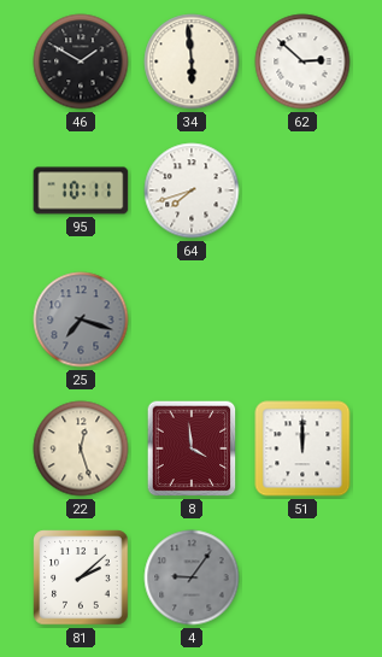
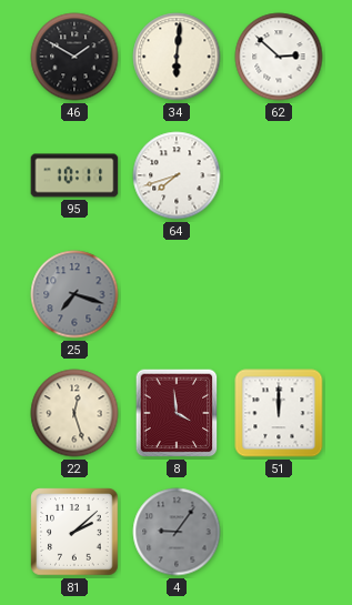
34: 5:59 -> 6:01 (177, 57)
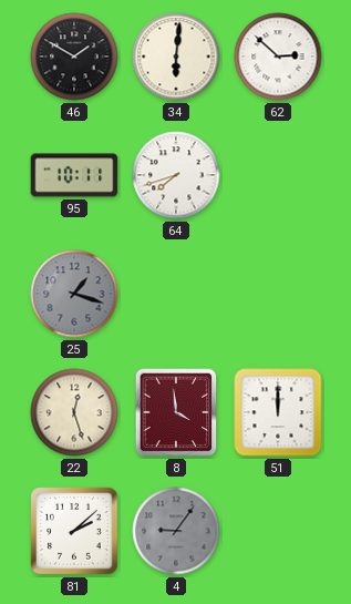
25: 7:18 -> 1:18 (74, 294)
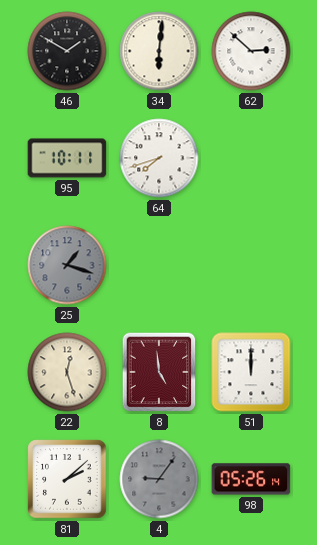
8: 3:59 -> 4:59 (159, 372)
98: none -> 05:26 (251, 479)
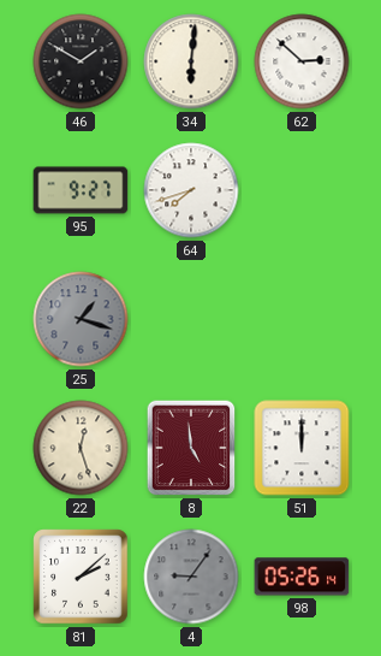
95: 10:11 -> 9:27 (81, 190)
